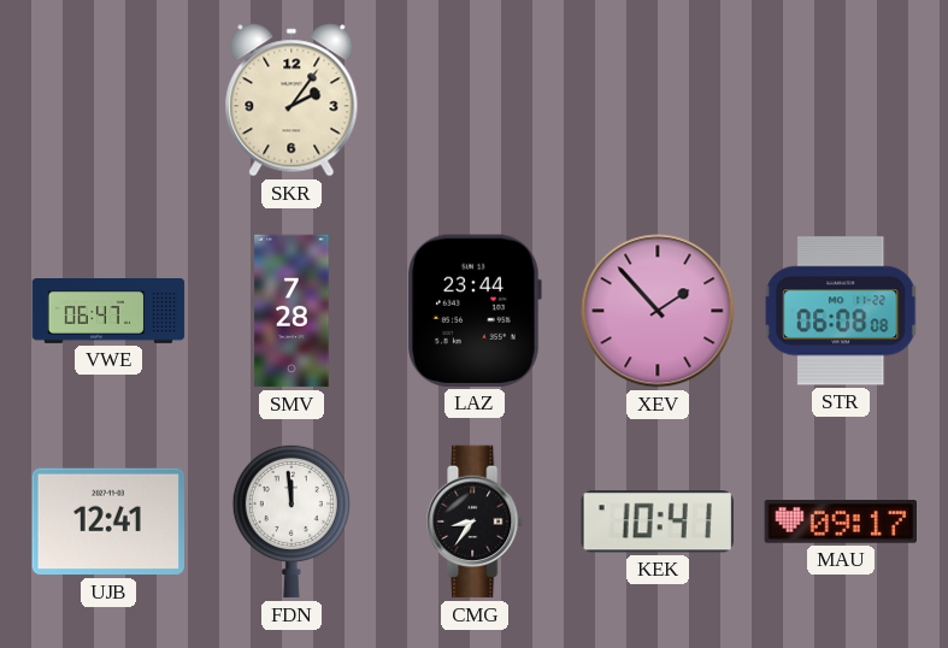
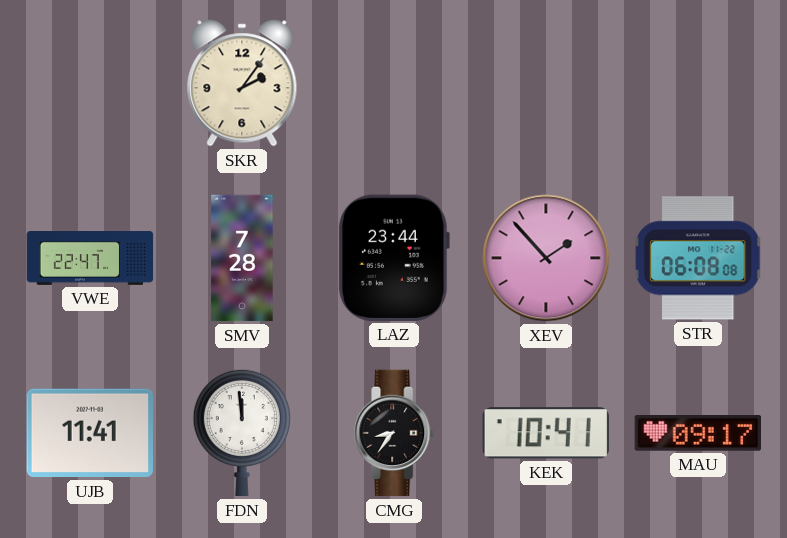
VWE: 06:47 -> 22:47 (90, 259)
UJB: 12:41 -> 11:41 (89, 433)
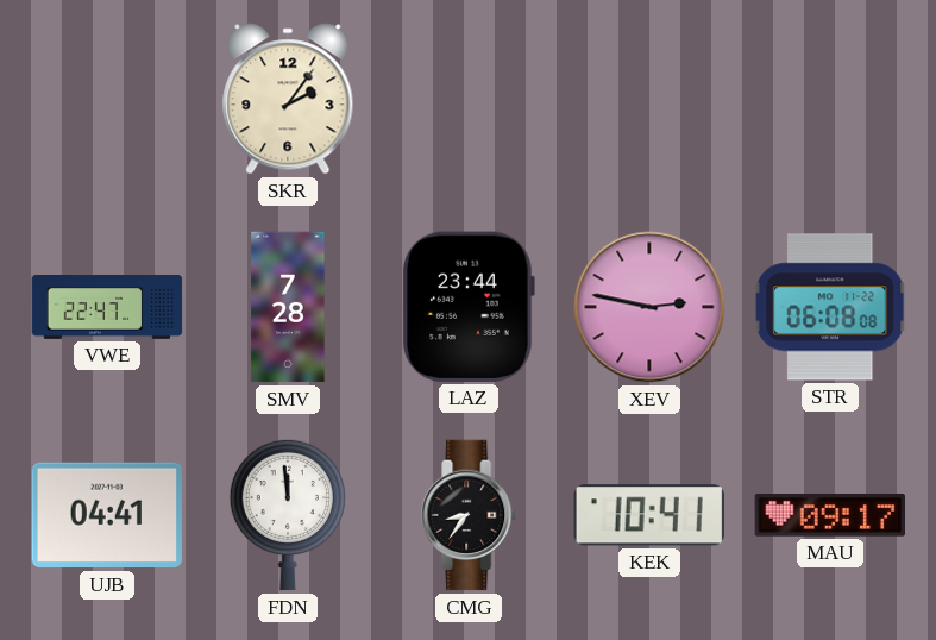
XEV: 1:53 -> 2:47 (649, 307)
UJB: 11:41 -> 04:41 (106, 515)
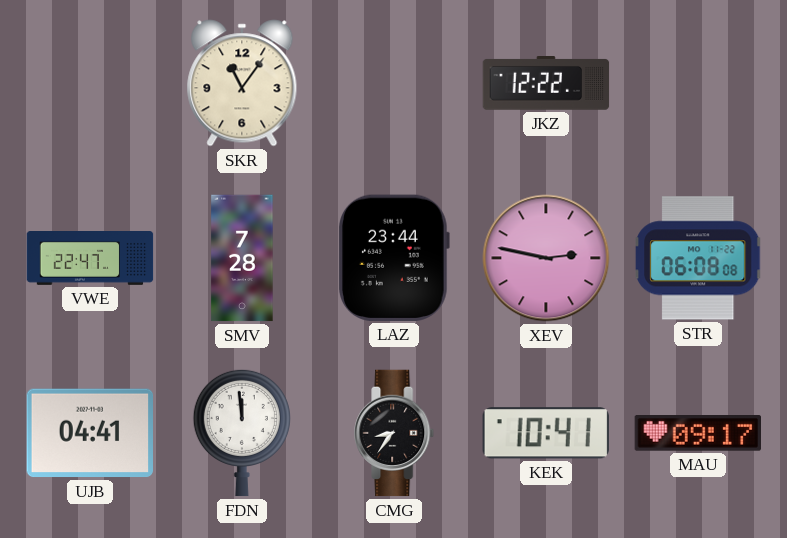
SKR: 2:06 -> 11:06 (242, 83)
JKZ: none -> 12:22 (546, 83)
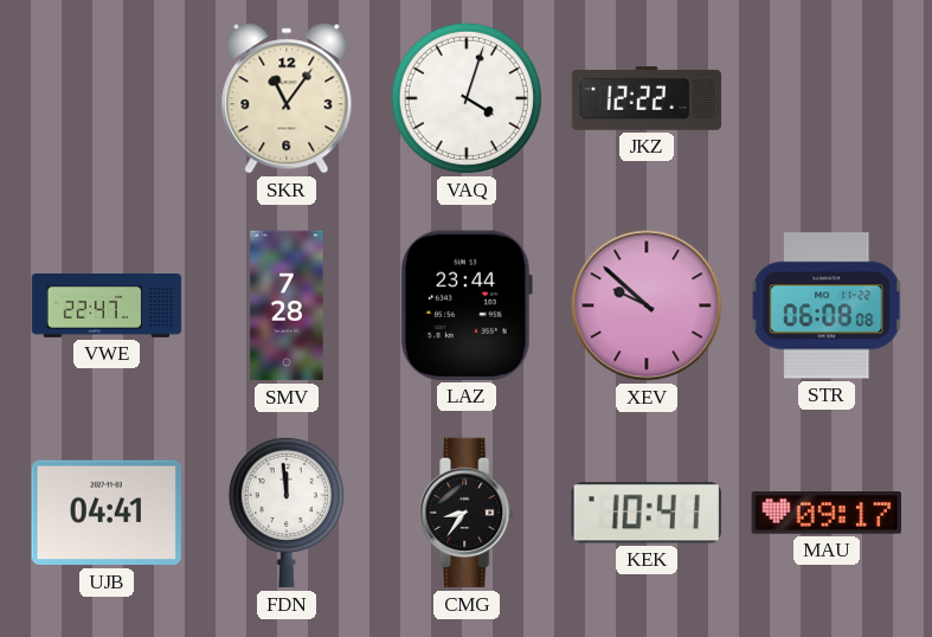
VAQ: none -> 4:03 (467, 98)
XEV: 2:47 -> 9:52 (647, 305)
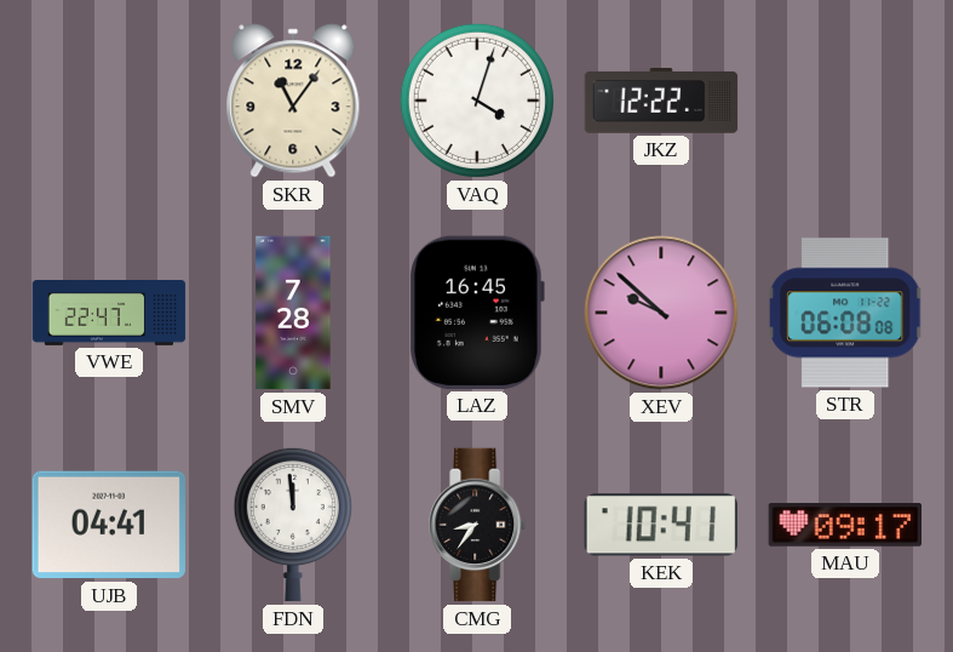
LAZ: 23:44 -> 16:45 (477, 313)
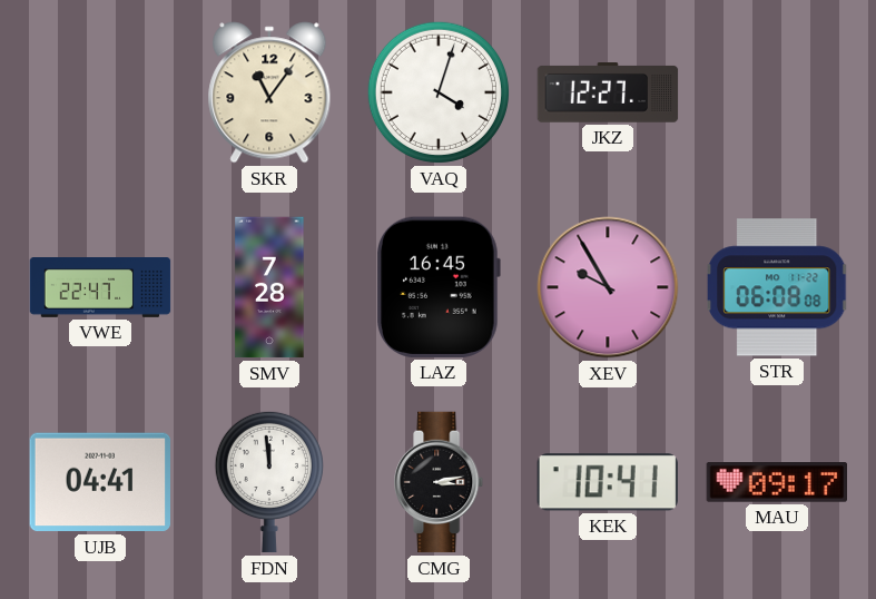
JKZ: 12:22 -> 12:27 (608, 92)
XEV: 9:52 -> 9:55 (608, 287)
CMG: 8:36 -> 3:13 (440, 482)
